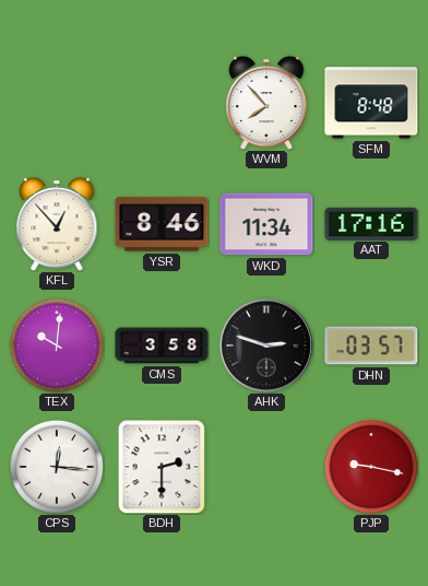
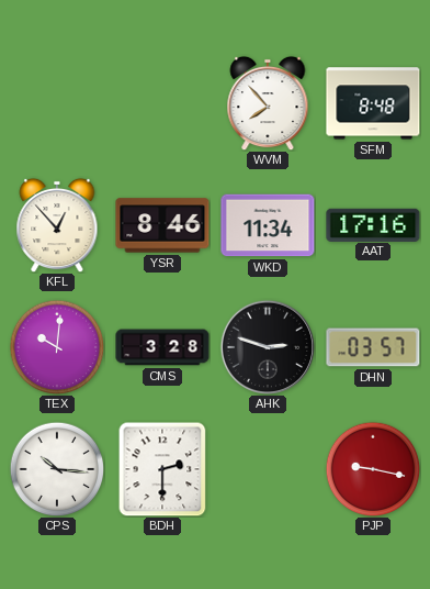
CMS: 3:58 -> 3:28 (162, 347)
CPS: 12:16 -> 10:16 (57, 469)
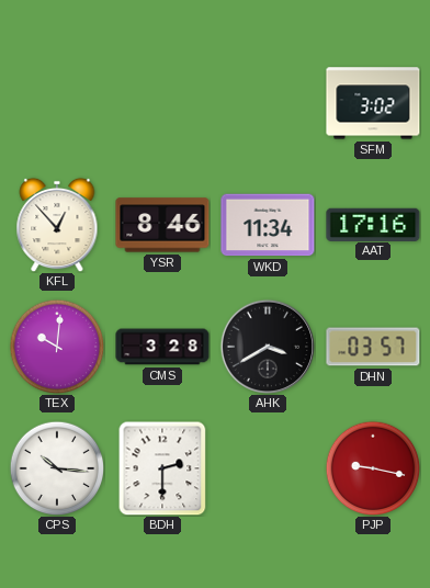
WVM: 7:53 -> none (268, 103)
SFM: 8:48 -> 3:02 (373, 103)
AHK: 2:48 -> 3:40 (267, 346)
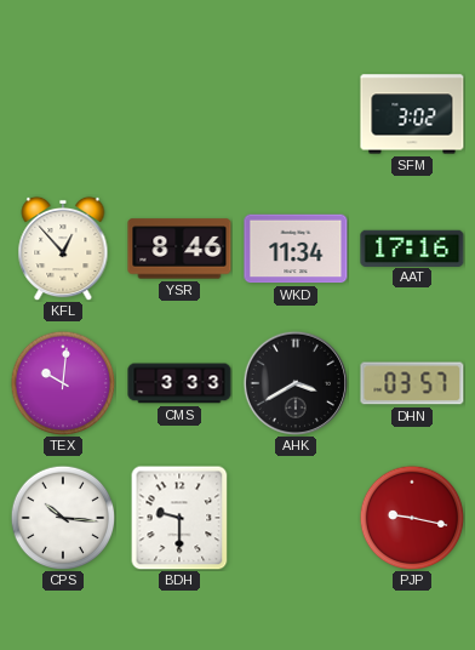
CMS: 3:28 -> 3:33 (179, 383)
BDH: 2:30 -> 9:30 (179, 518)
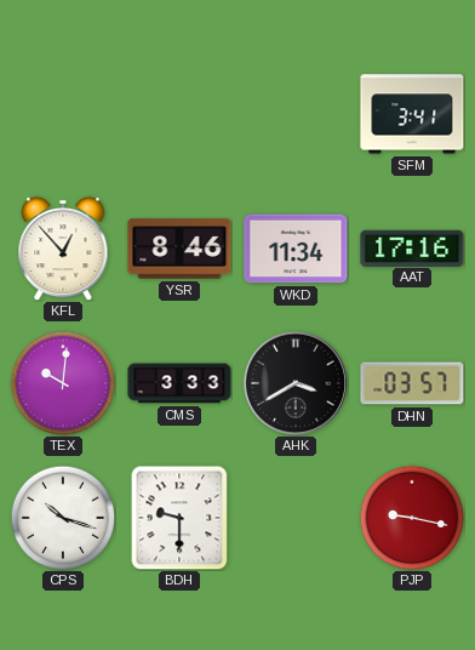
SFM: 3:02 -> 3:41 (412, 114)
CPS: 10:16 -> 10:18 (63, 518)
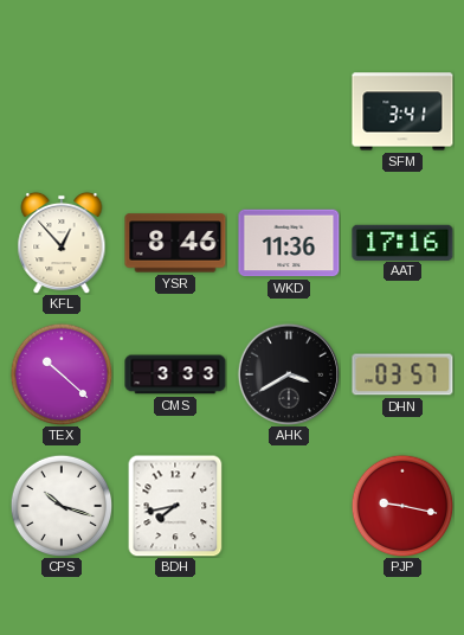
WKD: 11:34 -> 11:36 (289, 243)
TEX: 10:01 -> 10:22 (62, 374)
BDH: 9:30 -> 7:43 (175, 506)
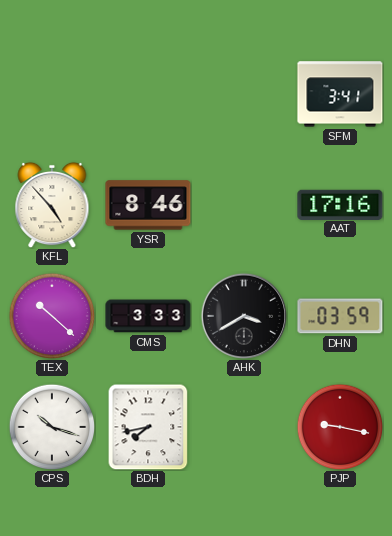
KFL: 12:53 -> 4:53 (52, 205)
WKD: 11:36 -> none (289, 243)
DHN: 03:57 -> 03:59 (340, 316)
